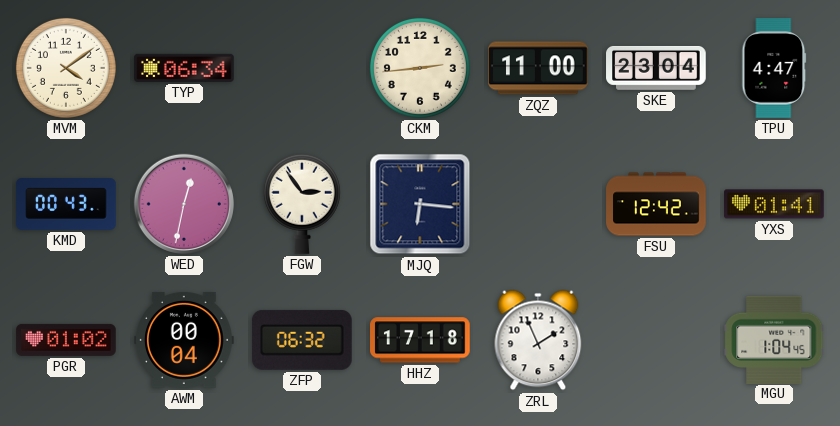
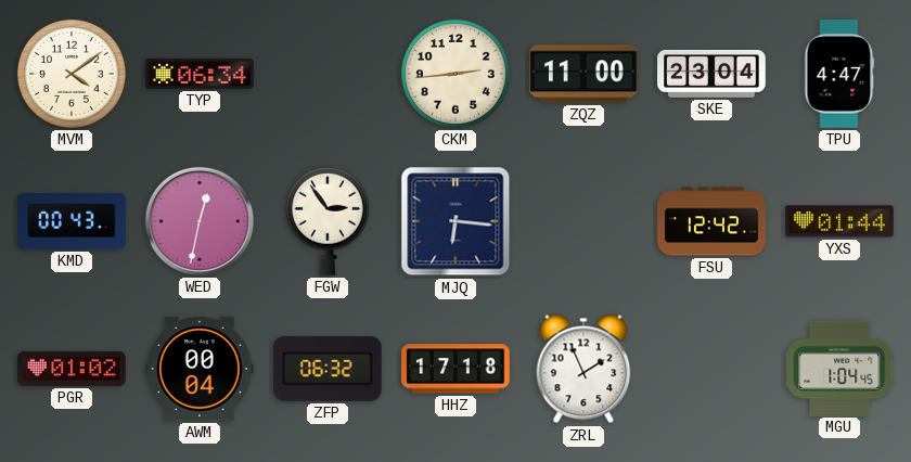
YXS: 01:41 -> 01:44 (839, 221)
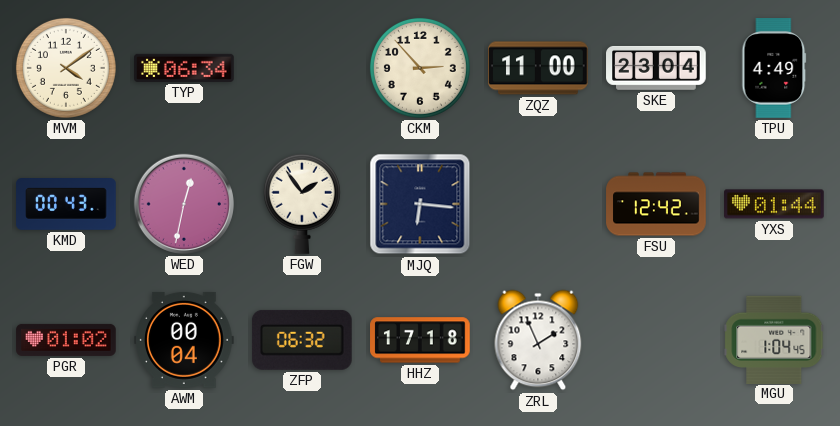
CKM: 2:44 -> 2:53 (420, 68)
TPU: 4:47 -> 4:49 (774, 68)
FGW: 2:54 -> 1:54 (302, 204)
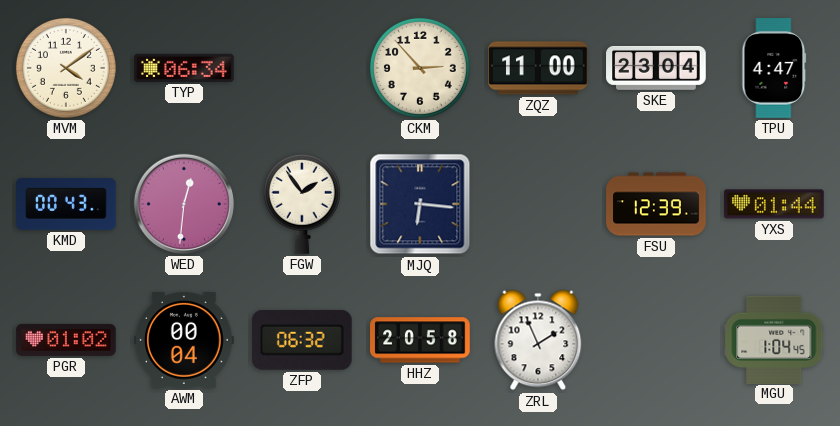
TPU: 4:49 -> 4:47 (774, 68)
WED: 12:32 -> 12:31 (184, 204)
FSU: 12:42 -> 12:39 (656, 204)
HHZ: 17:18 -> 20:58 (420, 340)
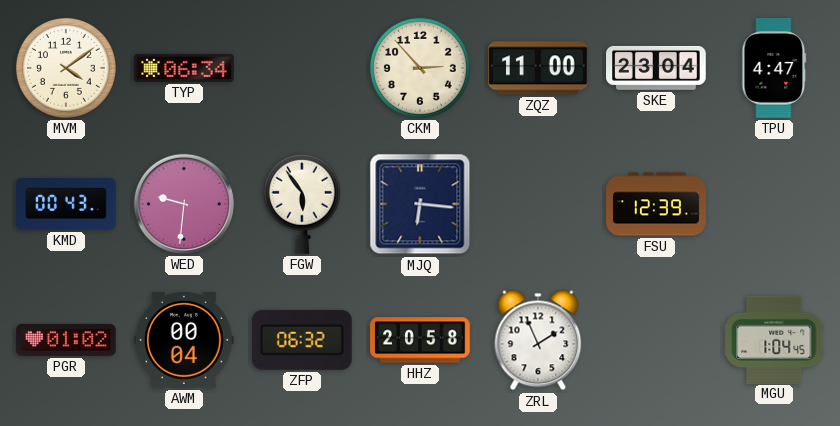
WED: 12:31 -> 9:31 (184, 204)
FGW: 1:54 -> 5:54 (302, 204)
YXS: 01:44 -> none (774, 204)
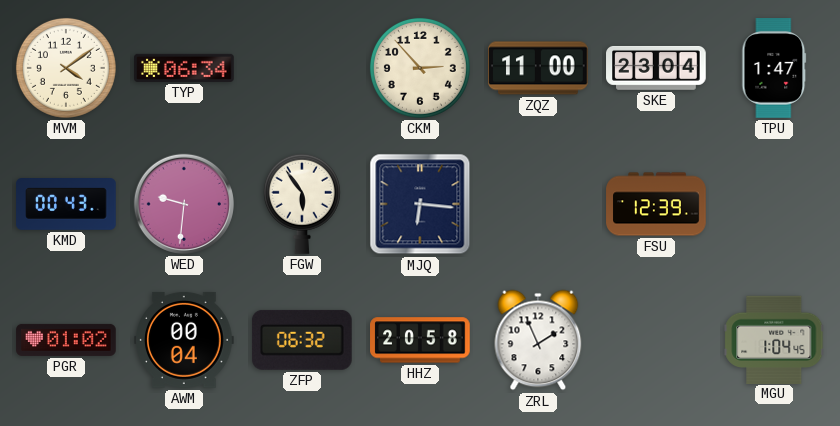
TPU: 4:47 -> 1:47 (774, 68)
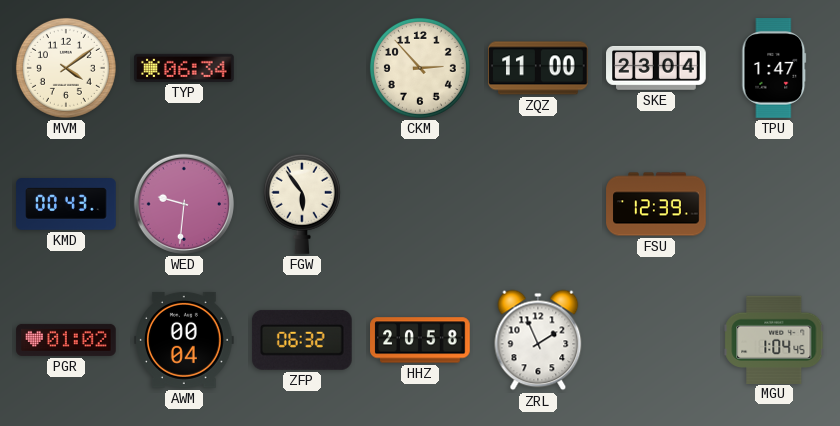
MJQ: 6:16 -> none (420, 204)
